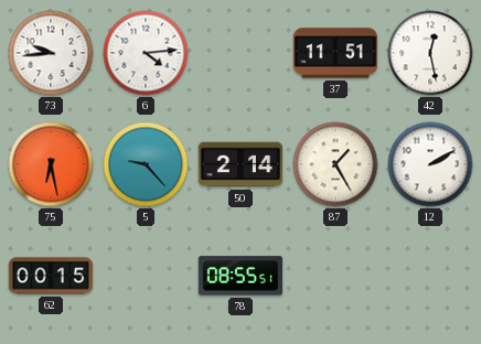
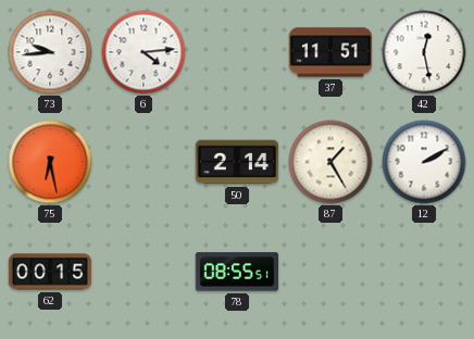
5: 9:23 -> none (146, 164)
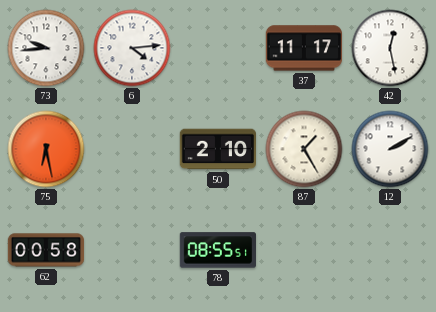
37: 11:51 -> 11:17 (303, 48)
50: 2:14 -> 2:10 (218, 149)
62: 00:15 -> 00:58 (46, 250)
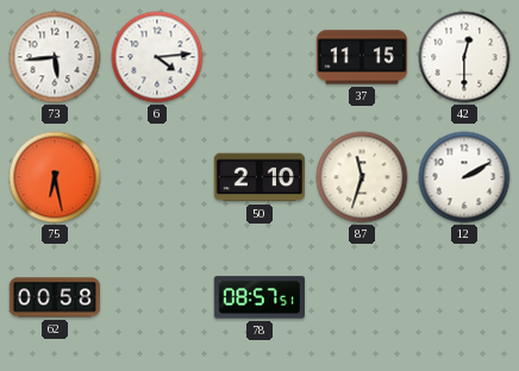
73: 9:44 -> 5:44 (55, 57)
37: 11:17 -> 11:15 (361, 57)
42: 12:28 -> 12:30 (464, 57)
87: 1:25 -> 11:33 (362, 177)
78: 08:55 -> 08:57 (258, 297)
